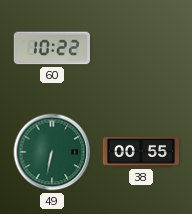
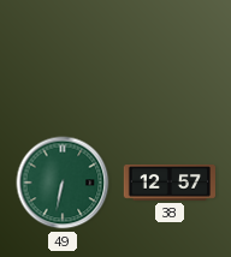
60: 10:22 -> none (51, 48)
38: 00:55 -> 12:57 (168, 184)
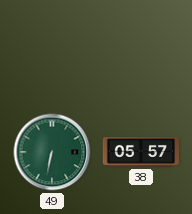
38: 12:57 -> 05:57 (140, 153)
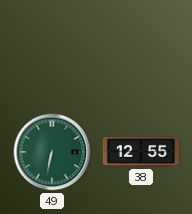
38: 05:57 -> 12:55 (140, 153)
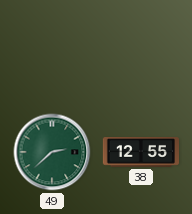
49: 6:32 -> 2:38 (52, 152)
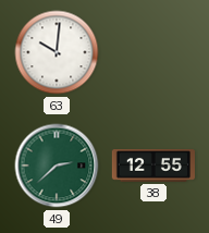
63: none -> 10:01 (57, 52)
